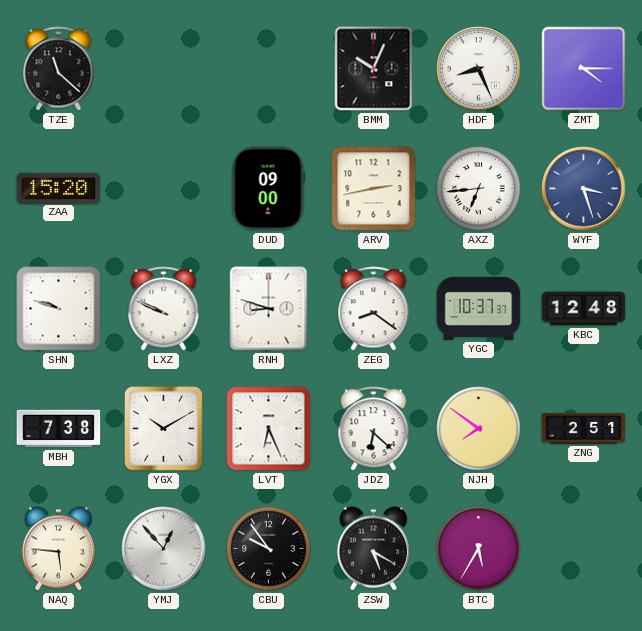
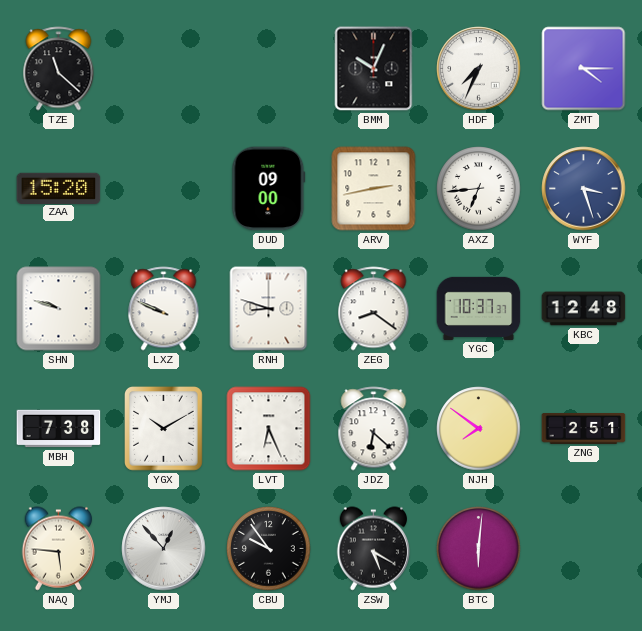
HDF: 8:26 -> 7:34 (479, 69)
BTC: 5:35 -> 6:01 (479, 549)
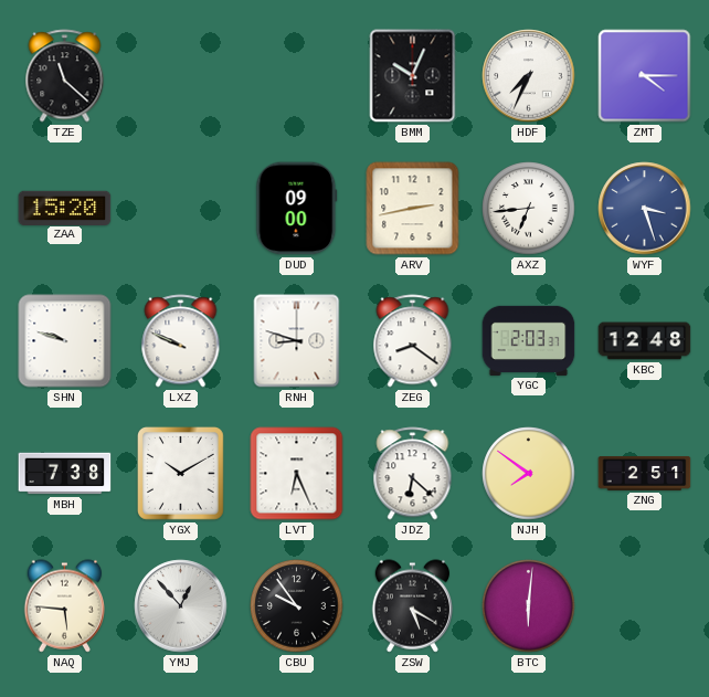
YGC: 10:37 -> 2:03 (529, 340)
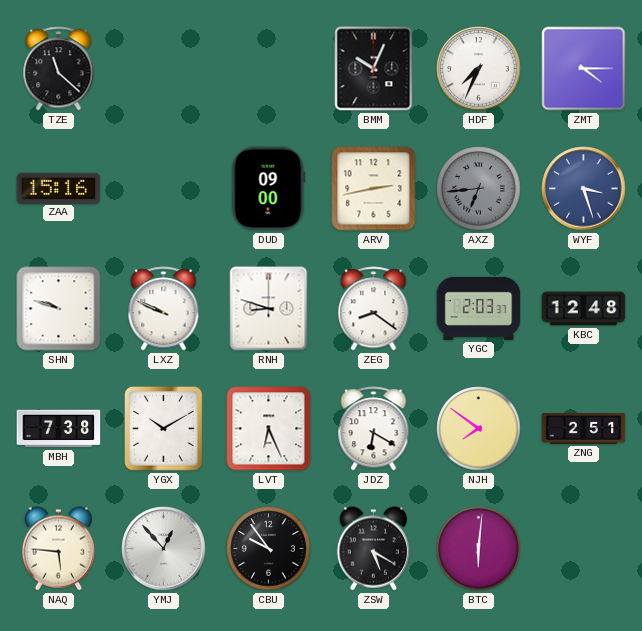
ZAA: 15:20 -> 15:16 (59, 188)
AXZ dial: white -> grey (479, 189)
JDZ: 6:22 -> 6:20 (374, 429)
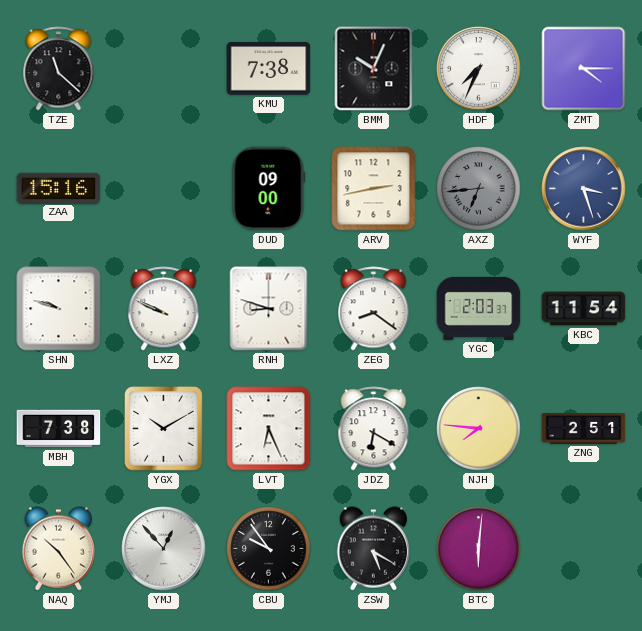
KMU: none -> 7:38 (269, 69)
KBC: 12:48 -> 11:54 (584, 309)
NJH: 7:51 -> 7:46 (479, 429)
NAQ: 5:46 -> 10:24 (58, 549)
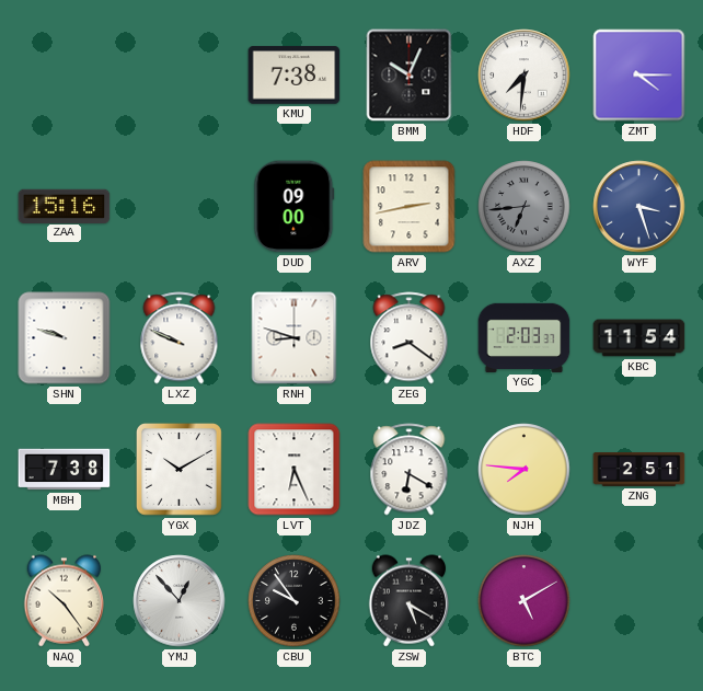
TZE: 11:22 -> none (59, 69)
HDF: 7:34 -> 7:31 (525, 76)
BTC: 6:01 -> 5:10 (525, 601)
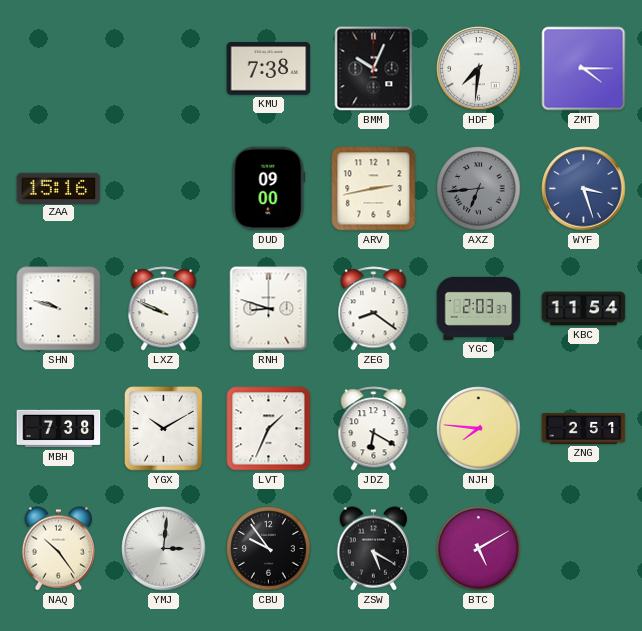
LVT: 6:26 -> 1:34 (269, 429)
YMJ: 12:53 -> 3:01 (164, 549)
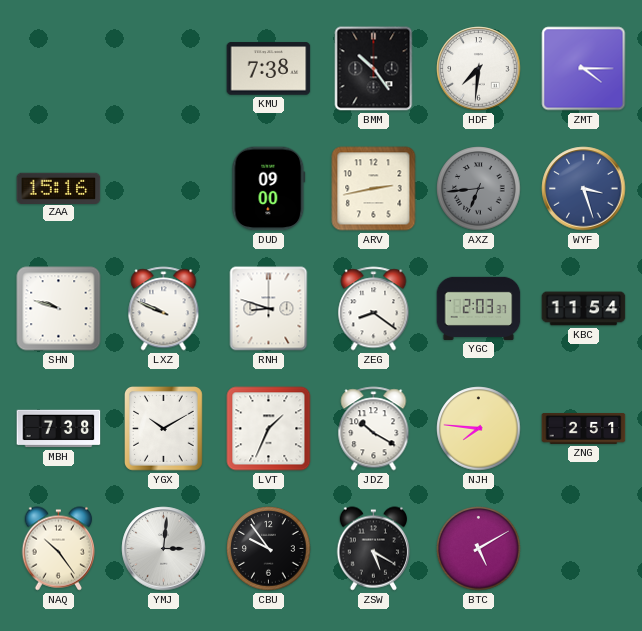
BMM: 10:04 -> 10:24 (374, 69)
JDZ: 6:20 -> 10:20 (374, 429)
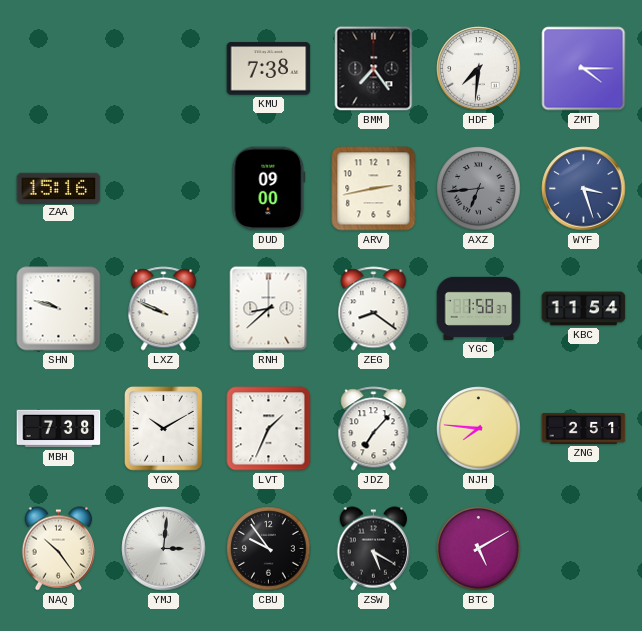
BMM: 10:24 -> 7:24 (374, 69)
RNH: 8:48 -> 8:38 (269, 309)
YGC: 2:03 -> 1:58 (479, 308)
JDZ: 10:20 -> 7:07 (374, 429)
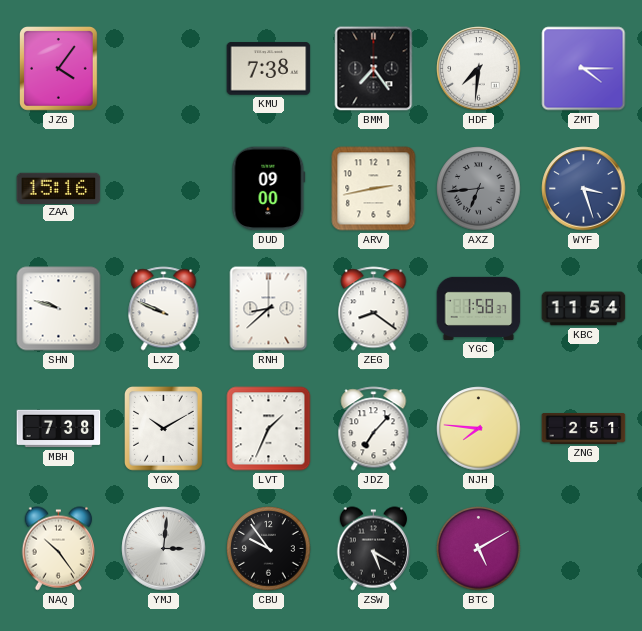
JZG: none -> 4:06 (59, 69)
